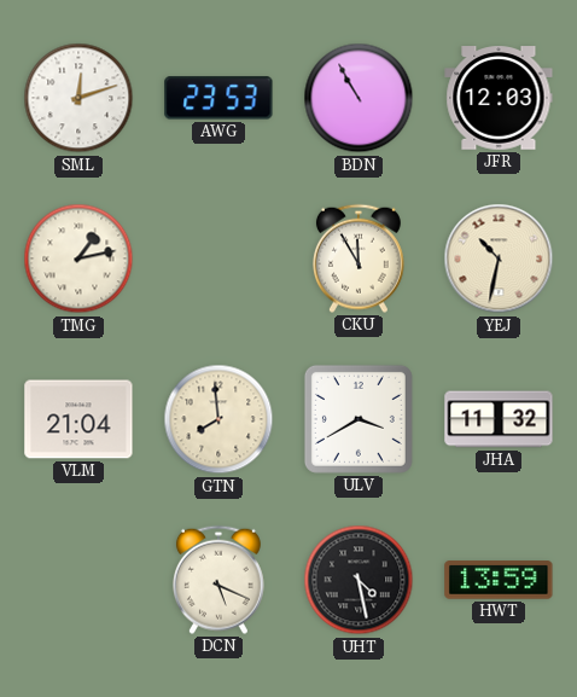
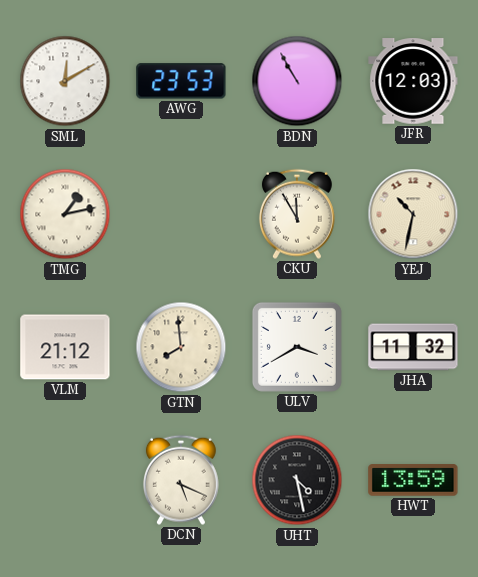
SML: 12:12 -> 12:10 (65, 81)
VLM: 21:04 -> 21:12 (65, 347)
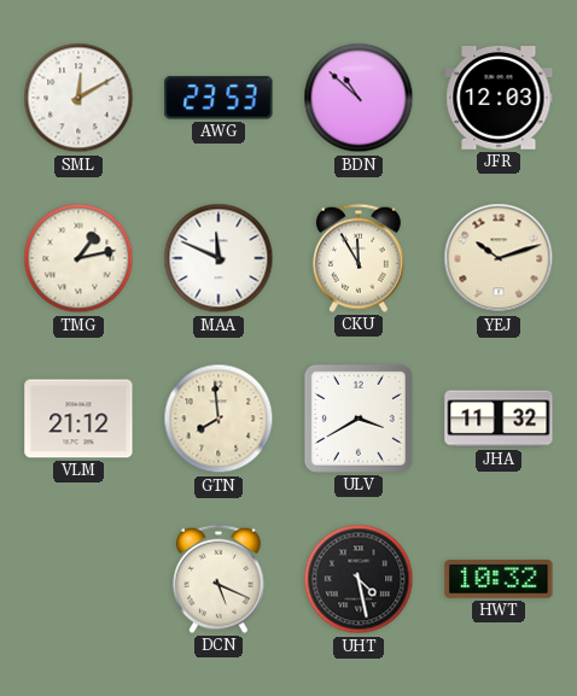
BDN: 10:55 -> 10:52 (359, 98)
MAA: none -> 11:49 (218, 258)
YEJ: 10:32 -> 10:12 (499, 258)
HWT: 13:59 -> 10:32 (499, 579)
